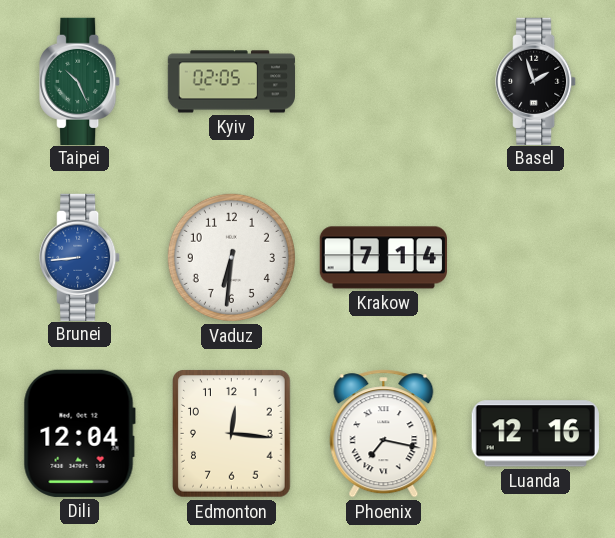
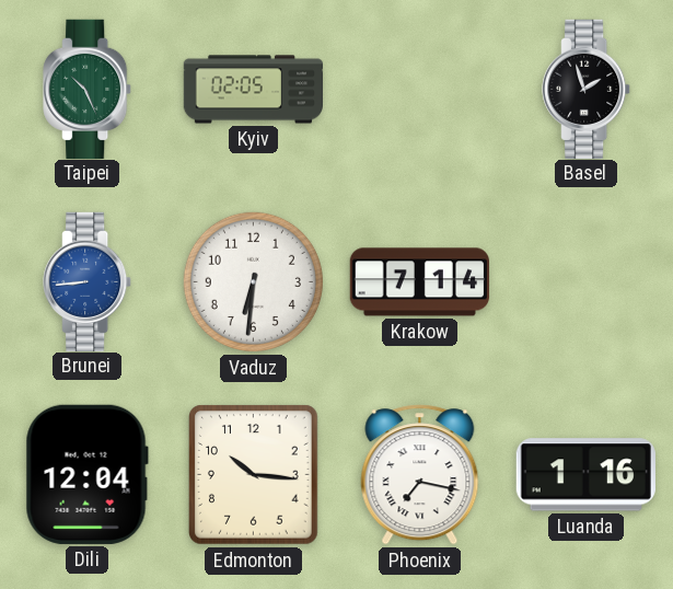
Edmonton: 12:16 -> 10:16 (254, 475)
Luanda: 12:16 -> 1:16 (585, 475)
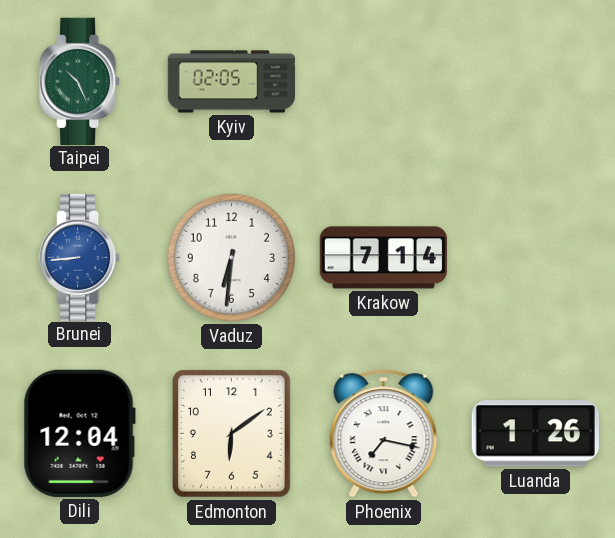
Basel: 1:57 -> none (587, 89)
Edmonton: 10:16 -> 6:09 (232, 434)
Luanda: 1:16 -> 1:26 (535, 434)
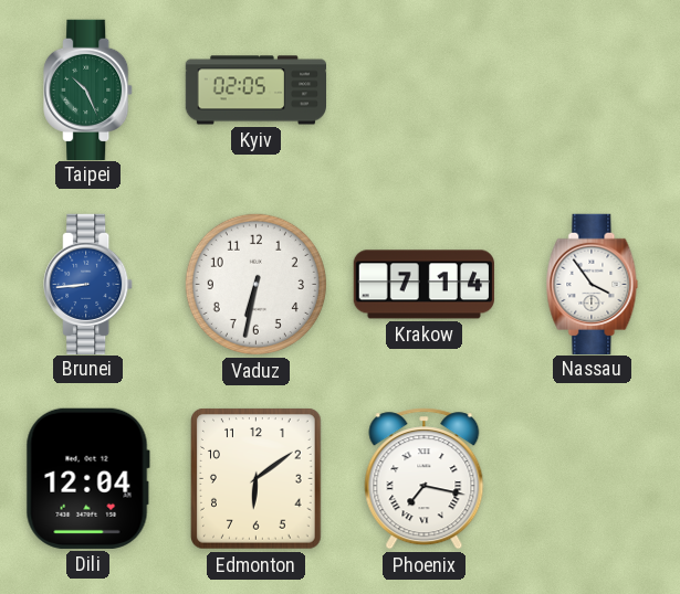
Vaduz: 6:31 -> 6:32 (255, 284)
Nassau: none -> 3:54 (593, 284)
Luanda: 1:26 -> none (535, 434)
